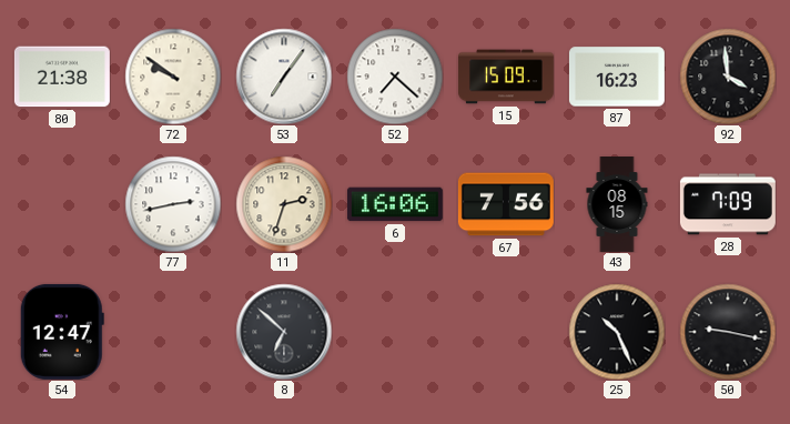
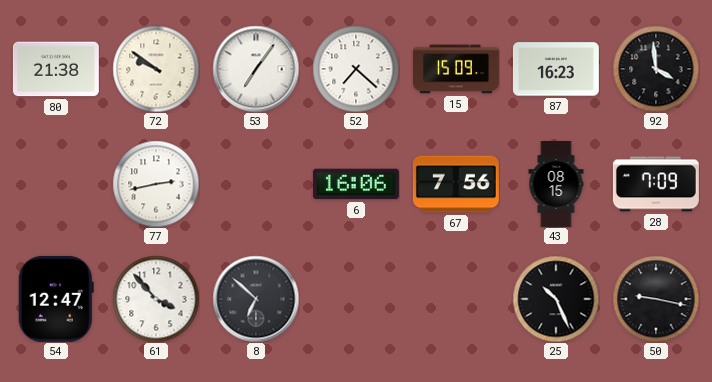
11: 2:33 -> none (284, 204)
61: none -> 3:53 (156, 299)
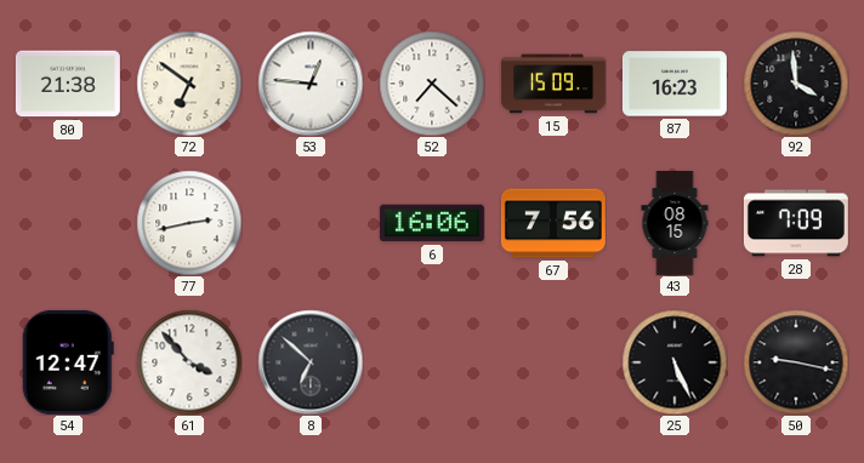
72: 9:51 -> 6:51 (189, 84)
53: 7:06 -> 12:46 (311, 84)
25: 10:26 -> 5:26 (675, 362)
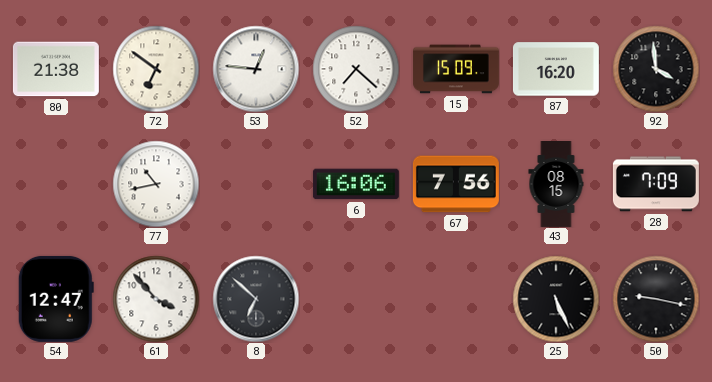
87: 16:23 -> 16:20 (556, 69)
77: 2:43 -> 10:43 (156, 184)
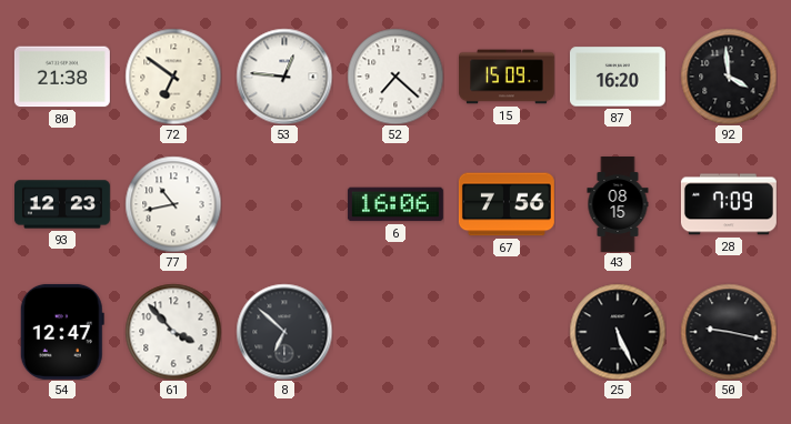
93: none -> 12:23 (62, 204)
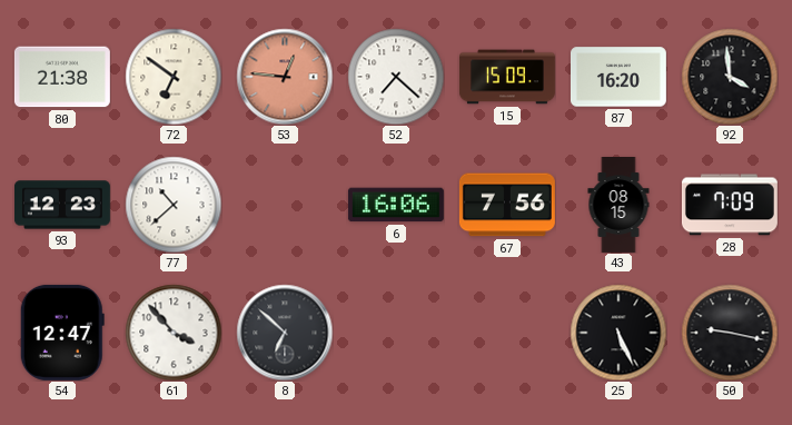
53 dial: white -> salmon (285, 77)
77: 10:43 -> 10:38 (174, 205)
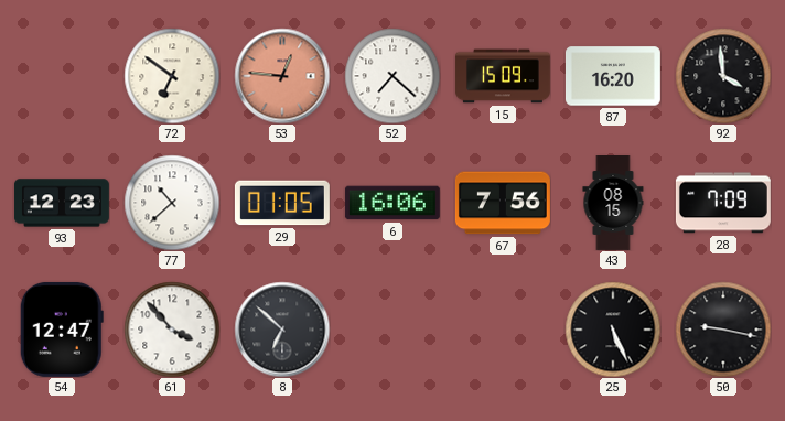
80: 21:38 -> none (62, 77)
29: none -> 01:05 (282, 203)
